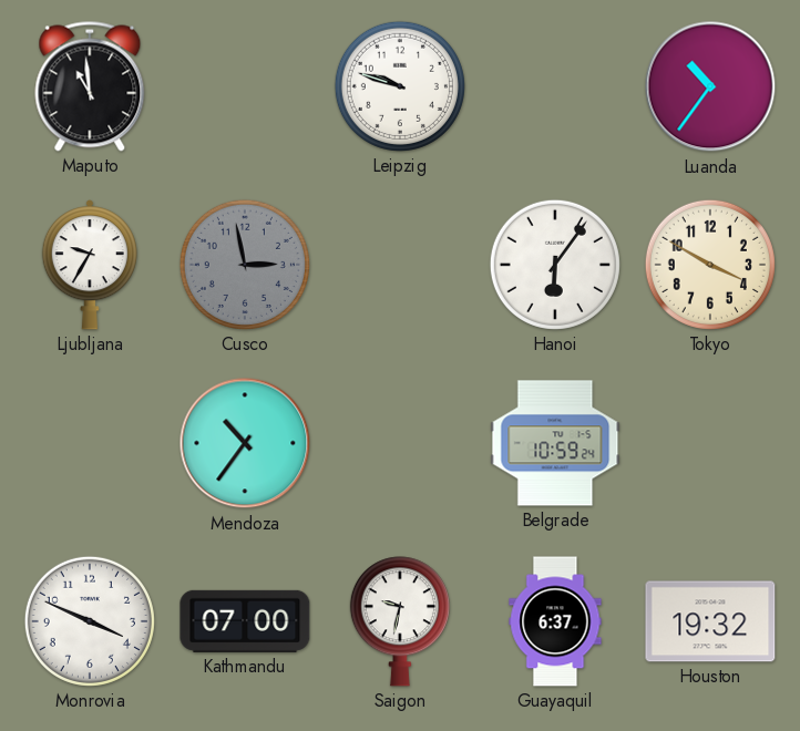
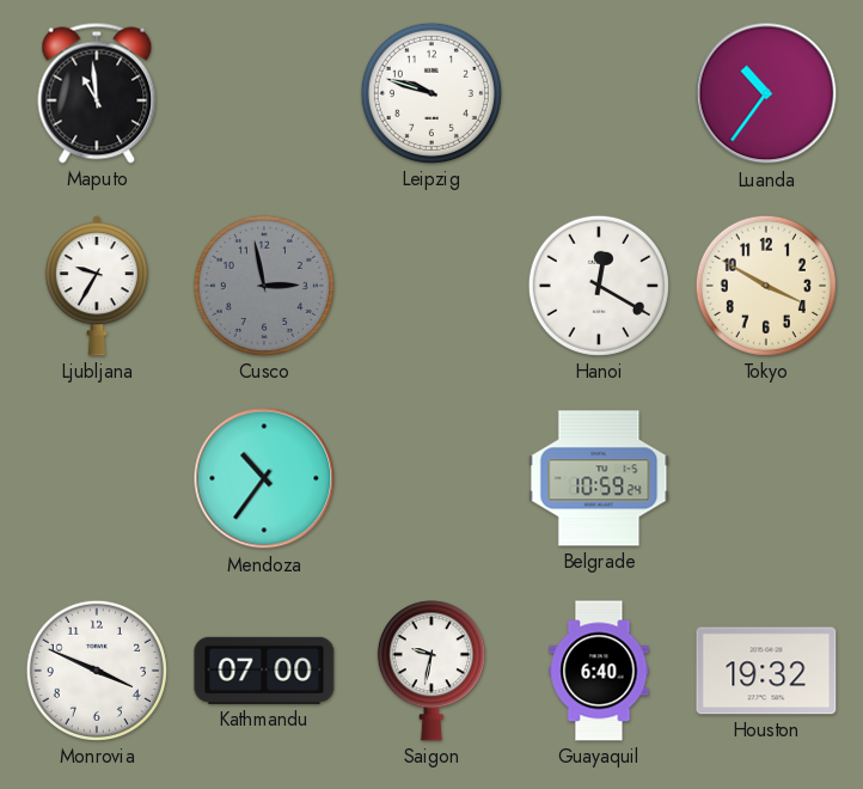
Hanoi: 6:06 -> 12:20 (599, 286)
Guayaquil: 6:37 -> 6:40 (599, 671)
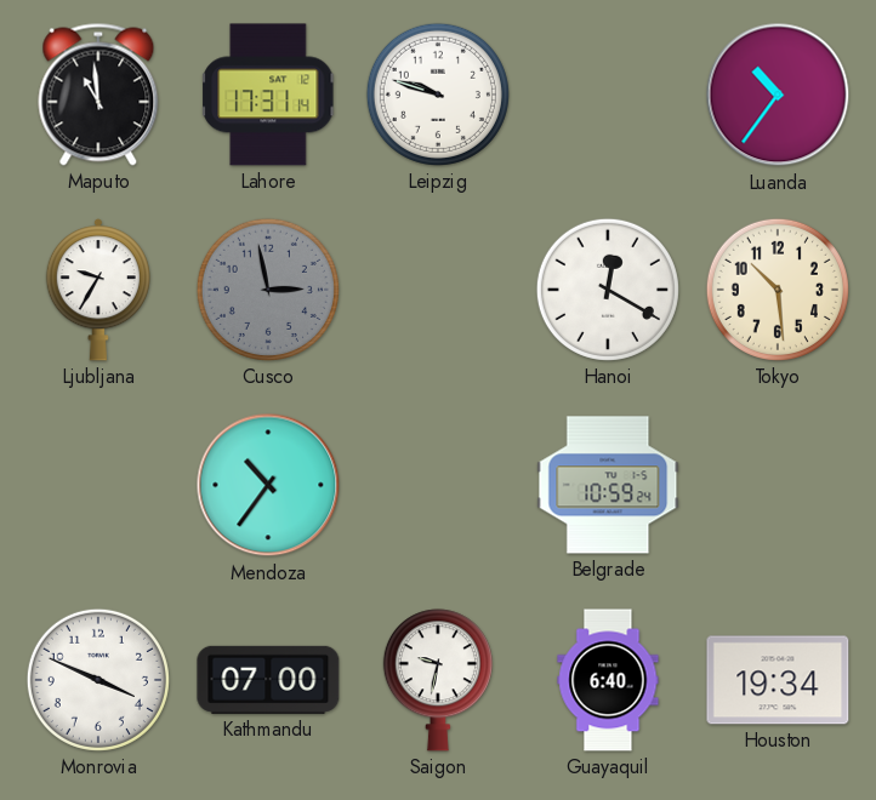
Lahore: none -> 17:31 (269, 95)
Tokyo: 3:50 -> 10:29 (778, 290)
Houston: 19:32 -> 19:34 (778, 680)
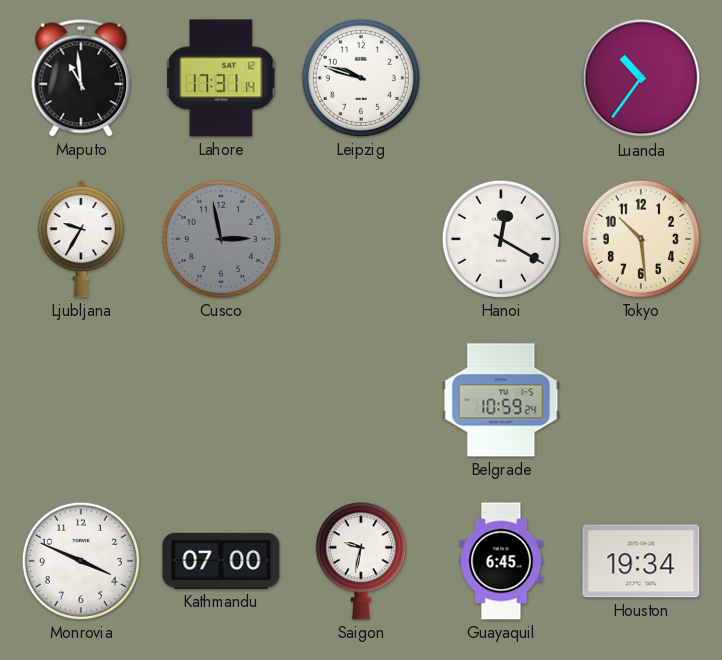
Mendoza: 10:36 -> none (268, 485)
Guayaquil: 6:40 -> 6:45 (501, 561)
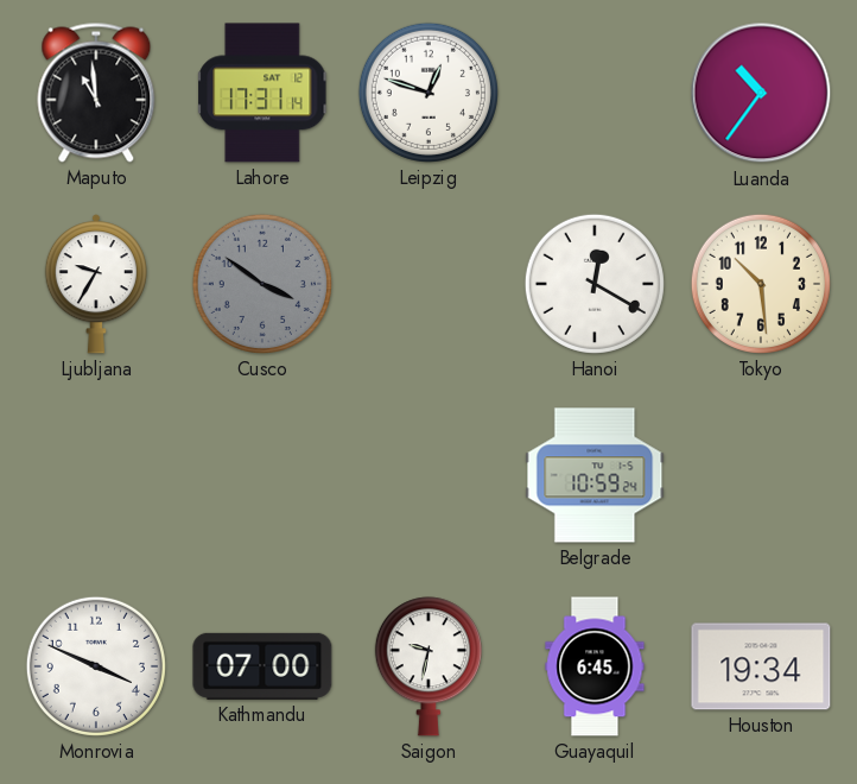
Leipzig: 9:48 -> 12:48 (429, 93)
Cusco: 2:58 -> 3:51 (262, 284)
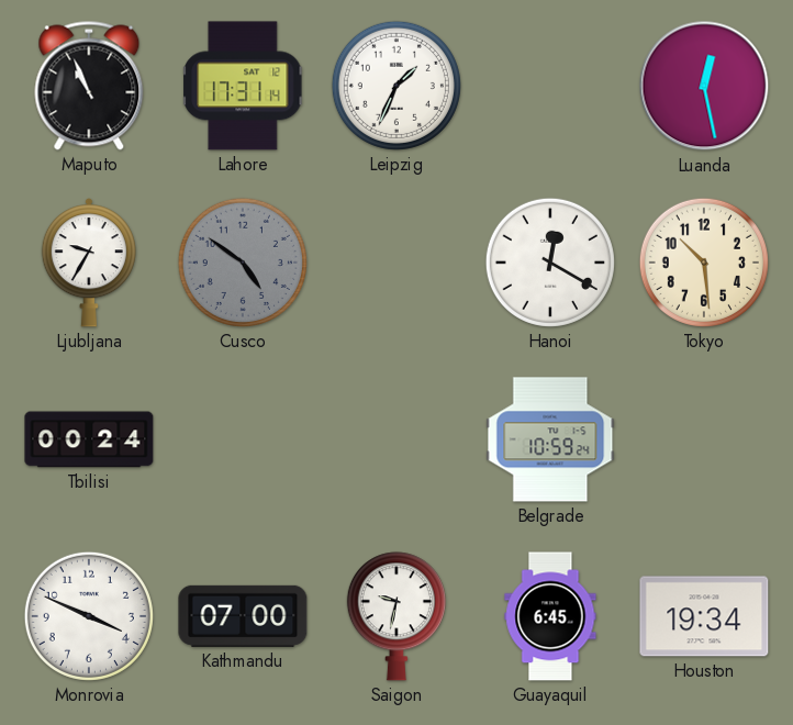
Maputo: 10:59 -> 10:56 (89, 86)
Leipzig: 12:48 -> 1:34 (396, 86)
Luanda: 10:36 -> 12:28 (704, 86)
Cusco: 3:51 -> 4:51 (243, 263)
Tbilisi: none -> 00:24 (89, 439)
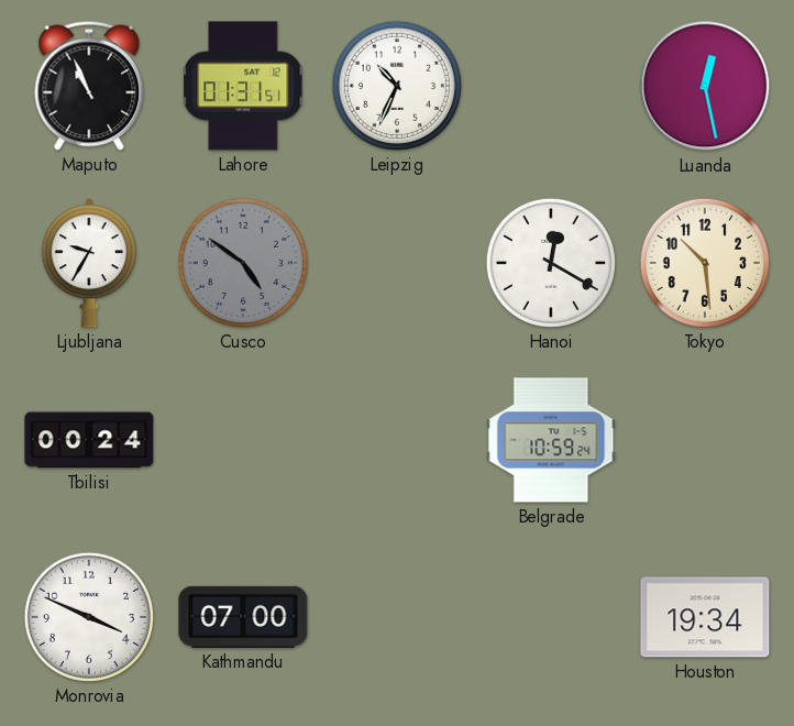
Lahore: 17:31 -> 01:31 (244, 86)
Leipzig: 1:34 -> 10:34 (397, 86)
Saigon: 9:32 -> none (396, 616)
Guayaquil: 6:45 -> none (550, 616)
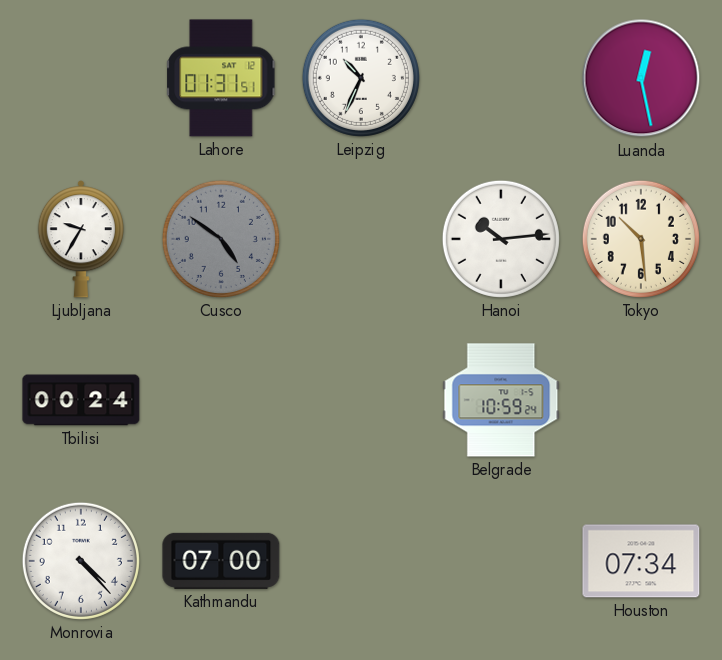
Maputo: 10:56 -> none (89, 86)
Hanoi: 12:20 -> 10:14 (501, 239)
Monrovia: 3:49 -> 4:23 (81, 561)
Houston: 19:34 -> 07:34 (641, 561)
